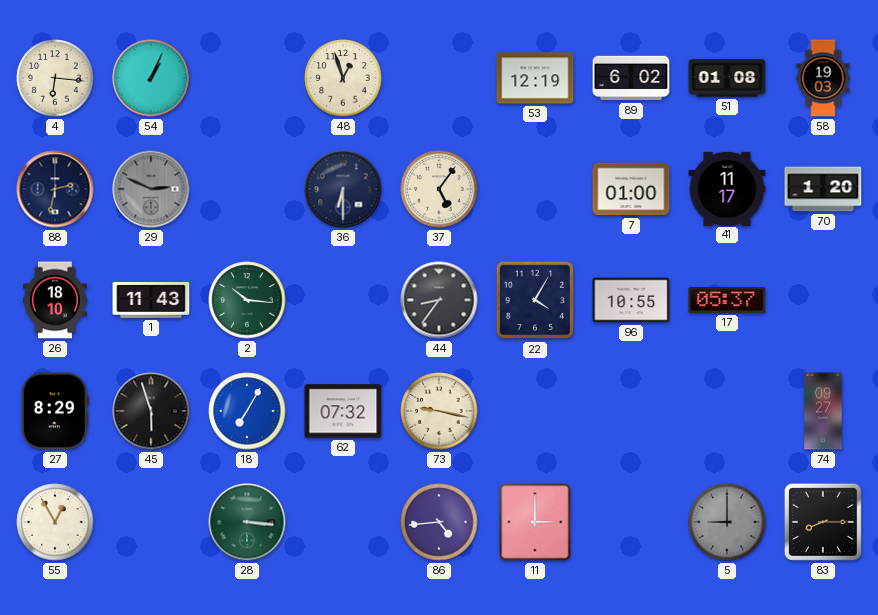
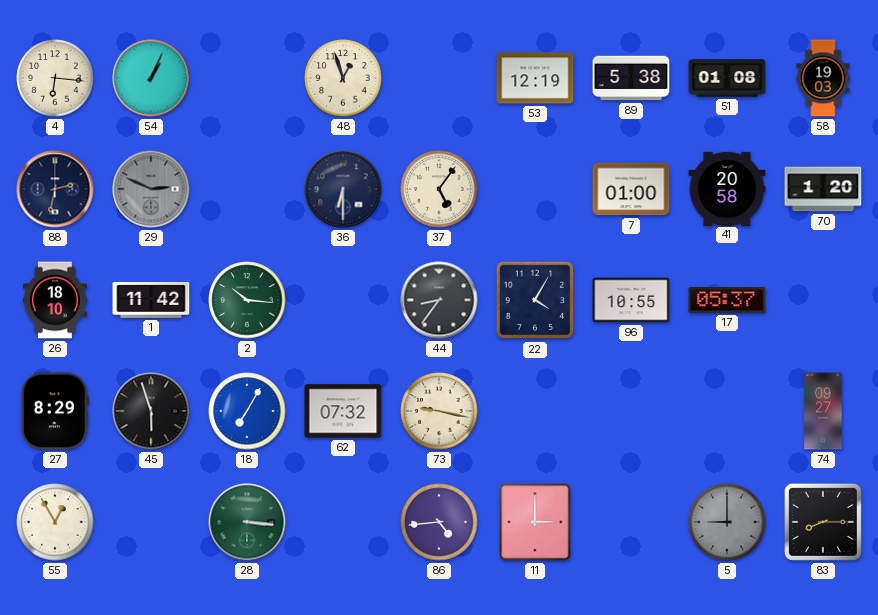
89: 6:02 -> 5:38 (631, 78)
41: 11:17 -> 20:58 (727, 188)
1: 11:43 -> 11:42 (151, 300)
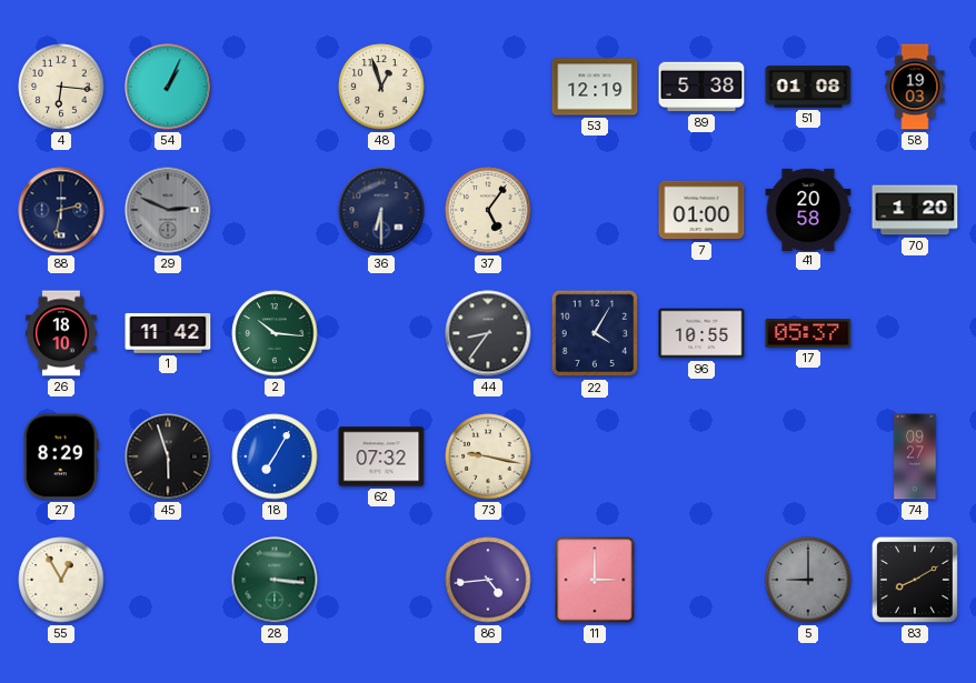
83: 8:15 -> 8:10 (915, 580)
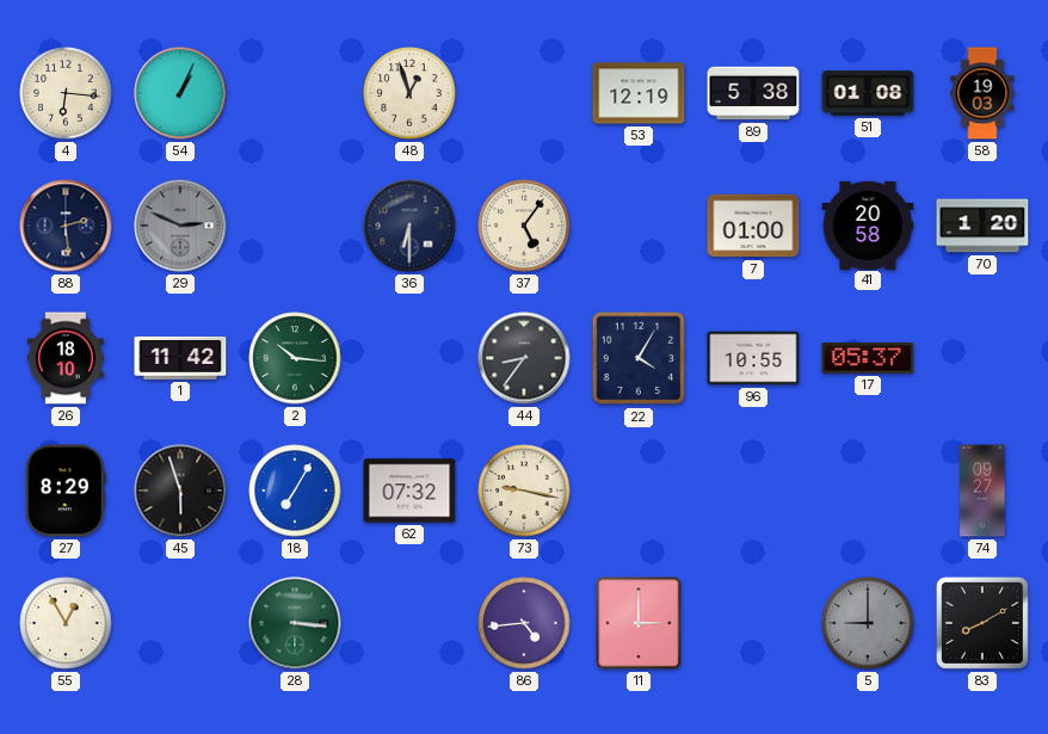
88: 2:32 -> 2:29 (66, 226)
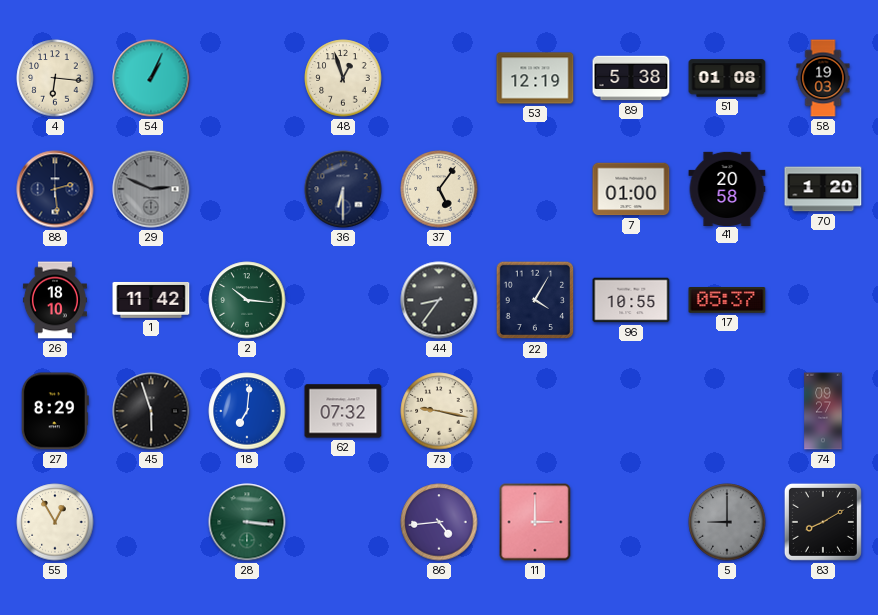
18: 7:05 -> 7:01 (247, 411)
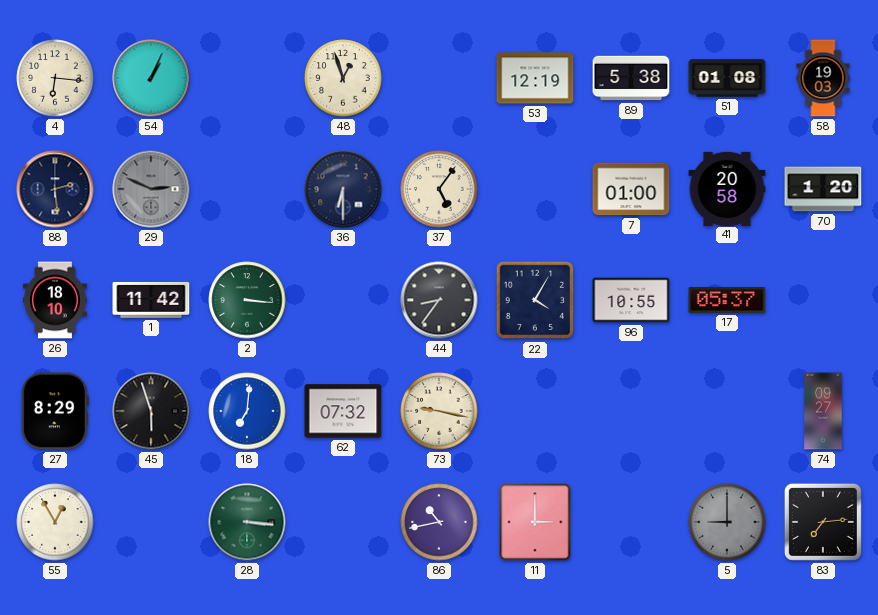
2: 10:16 -> 3:16 (247, 300)
86: 4:44 -> 10:43 (439, 522)
83: 8:10 -> 7:14 (823, 522)
